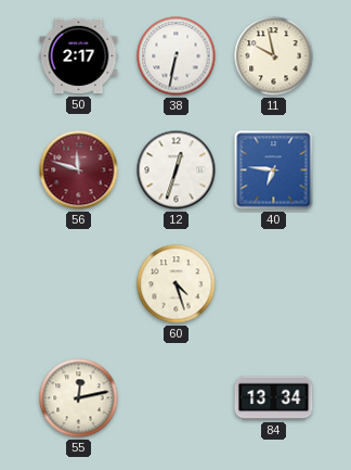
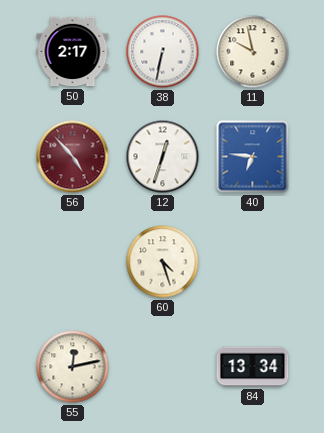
56: 11:48 -> 4:53 (73, 157)
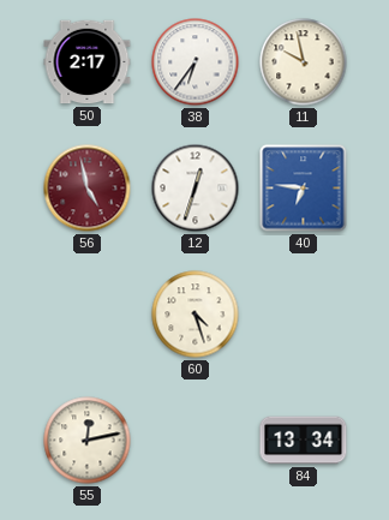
38: 6:32 -> 6:36 (196, 62)
56: 4:53 -> 4:58 (88, 189)
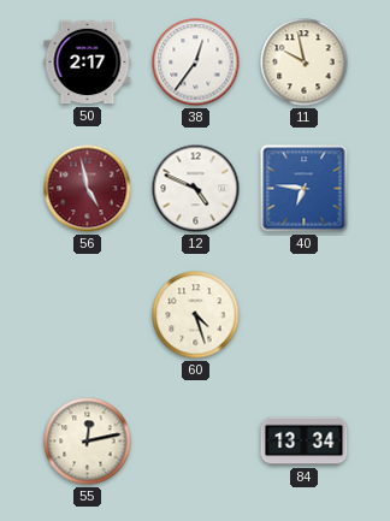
38: 6:36 -> 12:36 (196, 63)
12: 12:33 -> 4:49 (196, 189)
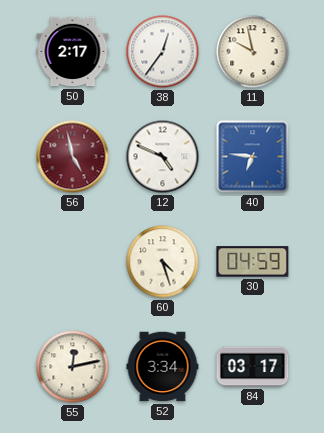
30: none -> 04:59 (253, 262)
52: none -> 3:34 (163, 367)
84: 13:34 -> 03:17 (253, 367)
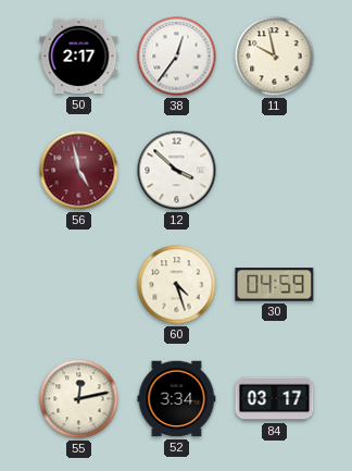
12: 4:49 -> 3:52 (177, 171)
40: 6:46 -> none (253, 157)
